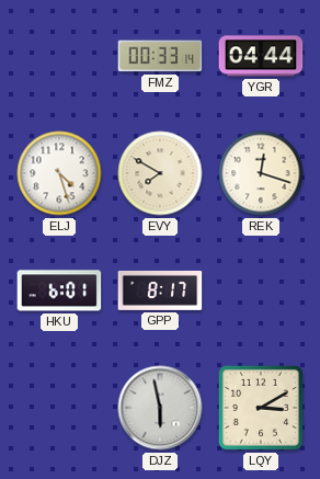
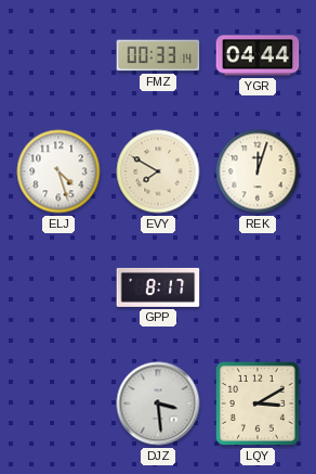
REK: 12:18 -> 12:03 (258, 171)
HKU: 6:01 -> none (59, 290)
DJZ: 5:58 -> 3:29 (158, 403)
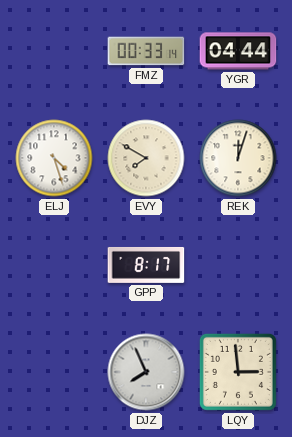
DJZ: 3:29 -> 7:56 (146, 372)
LQY: 3:10 -> 2:59 (238, 372)
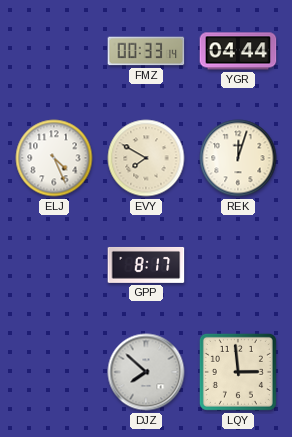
ELJ: 4:27 -> 4:26 (54, 158)
DJZ: 7:56 -> 7:52 (146, 372)
